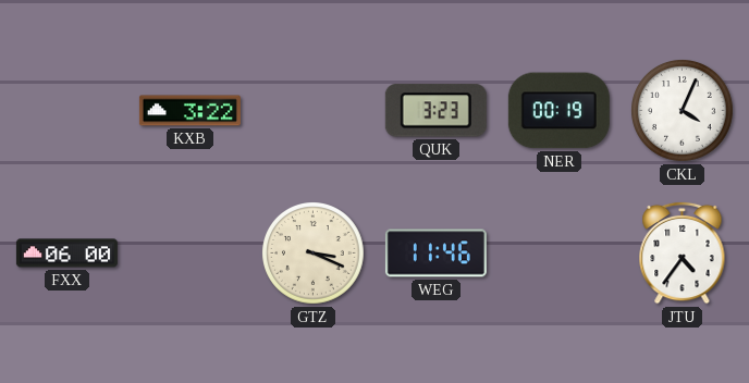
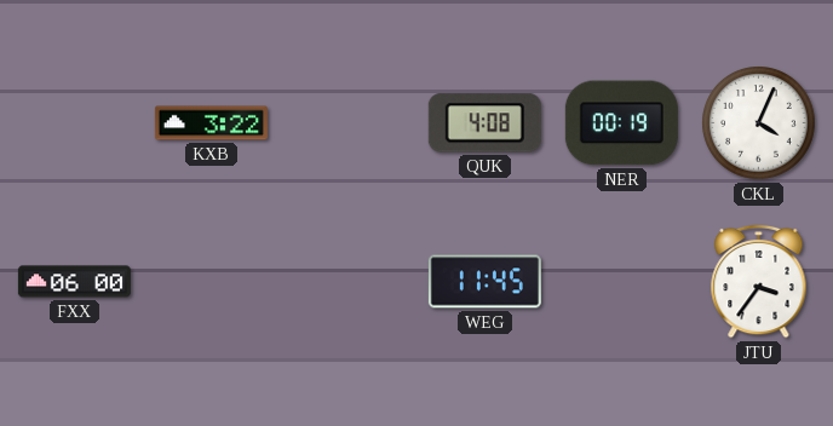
QUK: 3:23 -> 4:08 (484, 123)
GTZ: 3:19 -> none (314, 254)
WEG: 11:46 -> 11:45 (484, 282)
JTU: 4:36 -> 3:36 (759, 281)
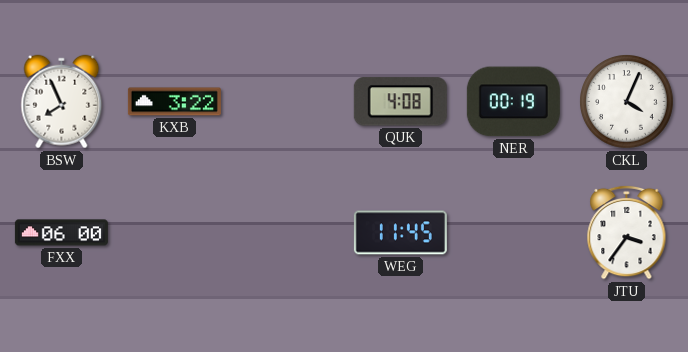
BSW: none -> 7:56 (62, 102)
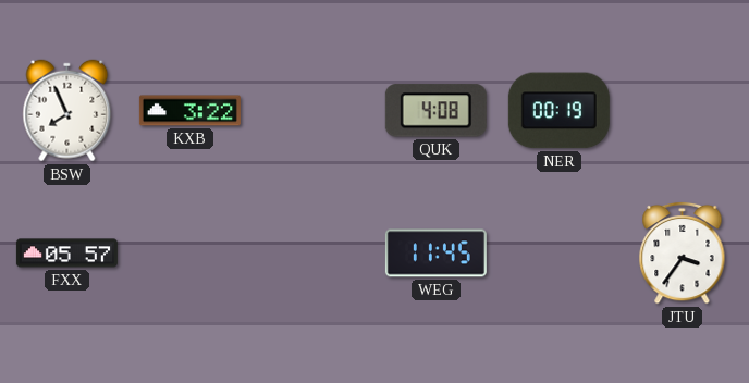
CKL: 4:04 -> none (627, 102)
FXX: 06:00 -> 05:57 (66, 254)
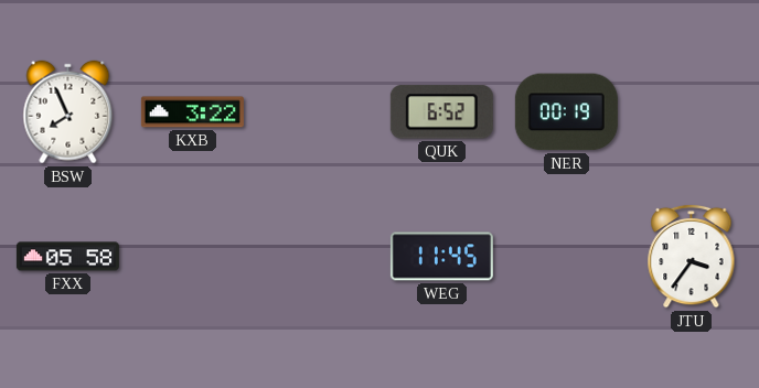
QUK: 4:08 -> 6:52 (441, 112)
FXX: 05:57 -> 05:58 (67, 257)
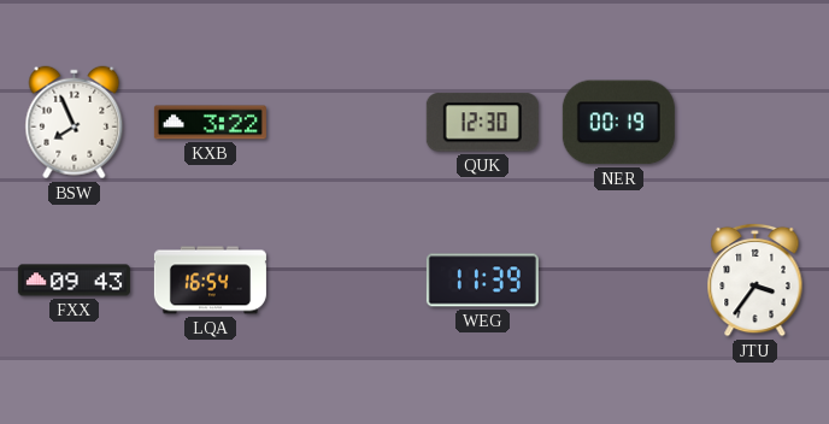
QUK: 6:52 -> 12:30 (482, 123)
FXX: 05:58 -> 09:43 (74, 281)
LQA: none -> 16:54 (210, 281)
WEG: 11:45 -> 11:39 (482, 281)
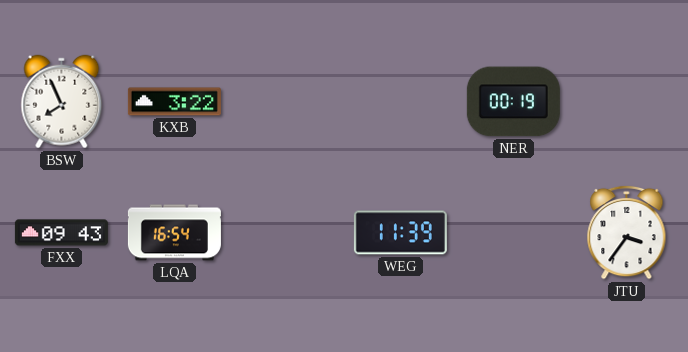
QUK: 12:30 -> none (482, 123)
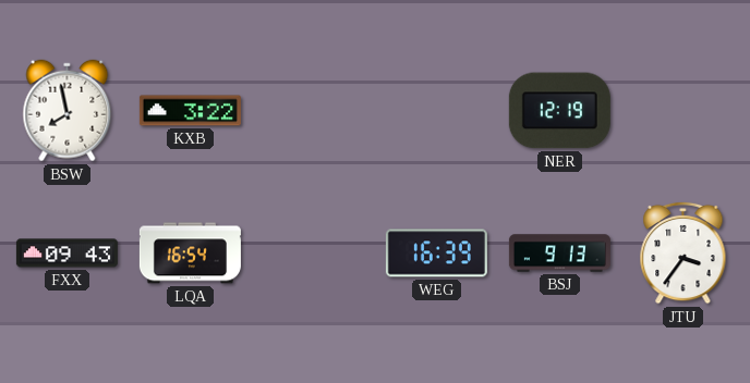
BSW: 7:56 -> 7:58 (68, 111)
NER: 00:19 -> 12:19 (559, 111)
WEG: 11:39 -> 16:39 (436, 254)
BSJ: none -> 9:13 (559, 254)
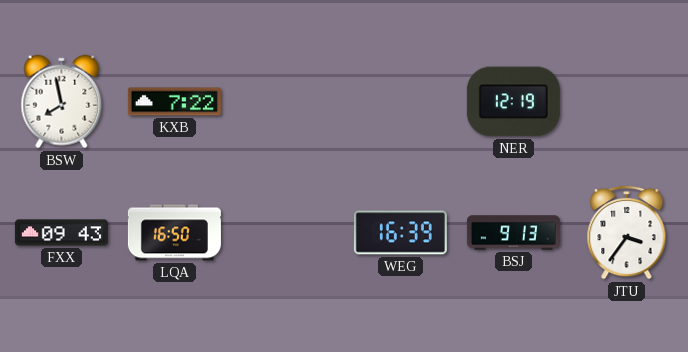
KXB: 3:22 -> 7:22 (174, 102)
LQA: 16:54 -> 16:50 (174, 233)
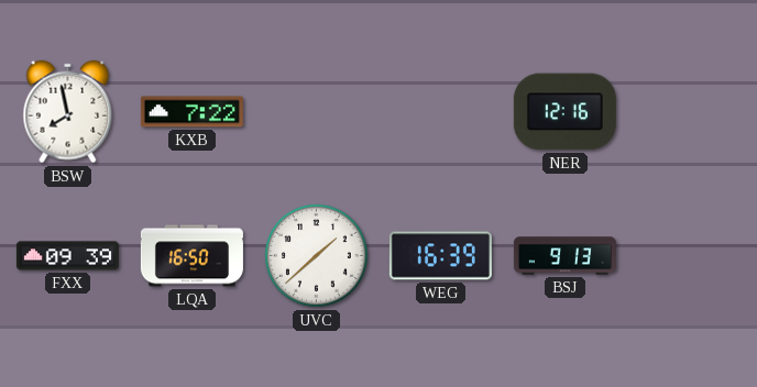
NER: 12:19 -> 12:16 (564, 112)
FXX: 09:43 -> 09:39 (67, 256)
UVC: none -> 1:38 (317, 256)
JTU: 3:36 -> none (627, 232)
